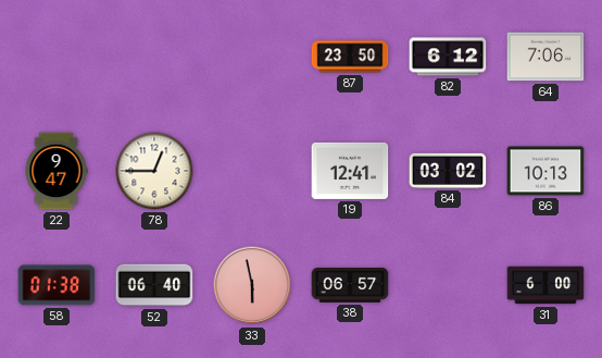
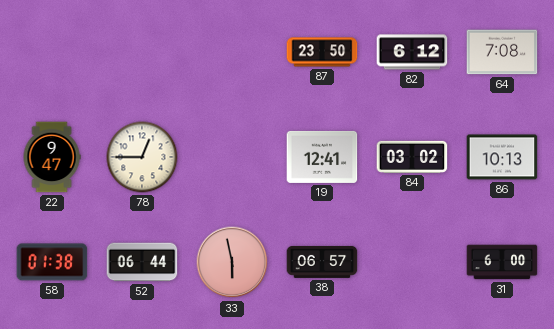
64: 7:06 -> 7:08 (502, 52)
52: 06:40 -> 06:44 (142, 262)
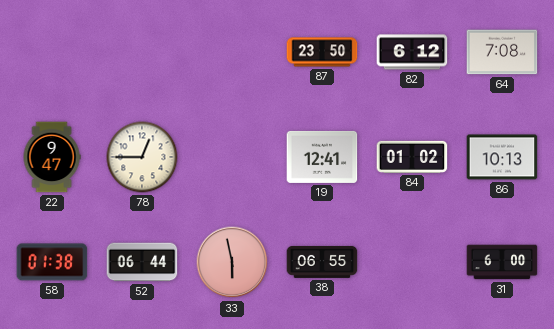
84: 03:02 -> 01:02 (412, 157)
38: 06:57 -> 06:55 (322, 262)
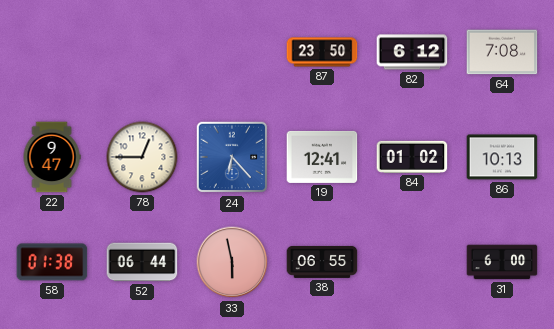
24: none -> 6:23 (232, 157)
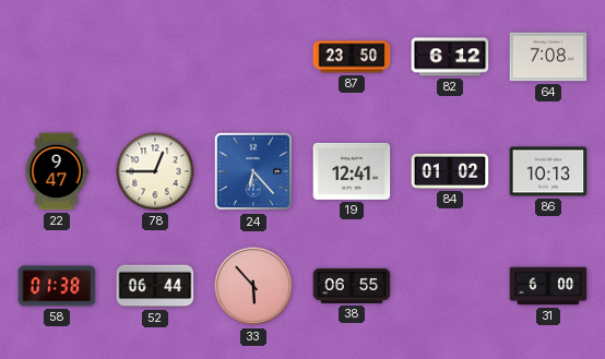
33: 5:58 -> 5:53 (253, 286)
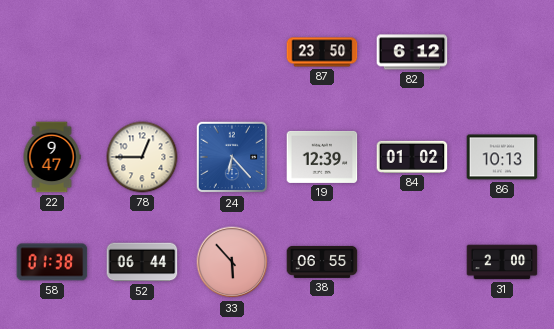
64: 7:08 -> none (548, 57)
19: 12:41 -> 12:39 (322, 157)
31: 6:00 -> 2:00 (502, 262)
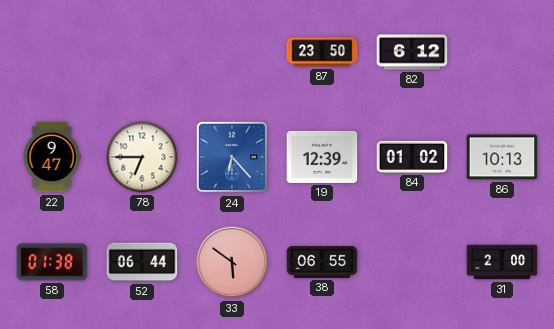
78: 12:45 -> 6:45 (142, 157)
33: 5:53 -> 5:51 (232, 262)
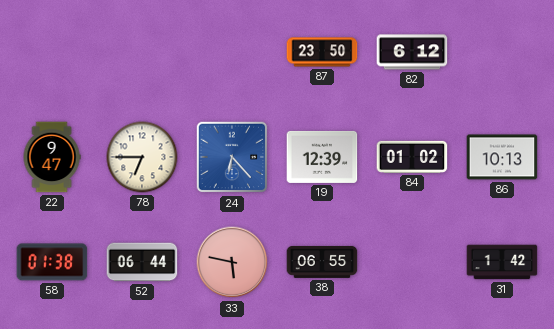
33: 5:51 -> 5:47 (232, 262)
31: 2:00 -> 1:42 (502, 262)
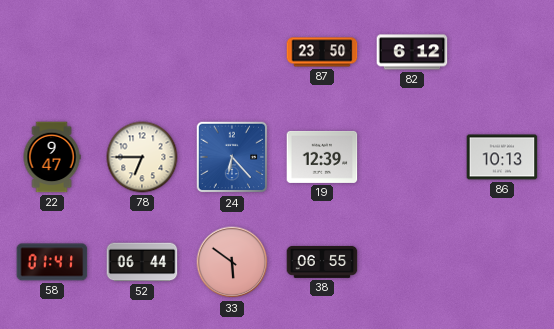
84: 01:02 -> none (412, 157)
58: 01:38 -> 01:41 (52, 262)
33: 5:47 -> 5:51 (232, 262)
31: 1:42 -> none (502, 262)
